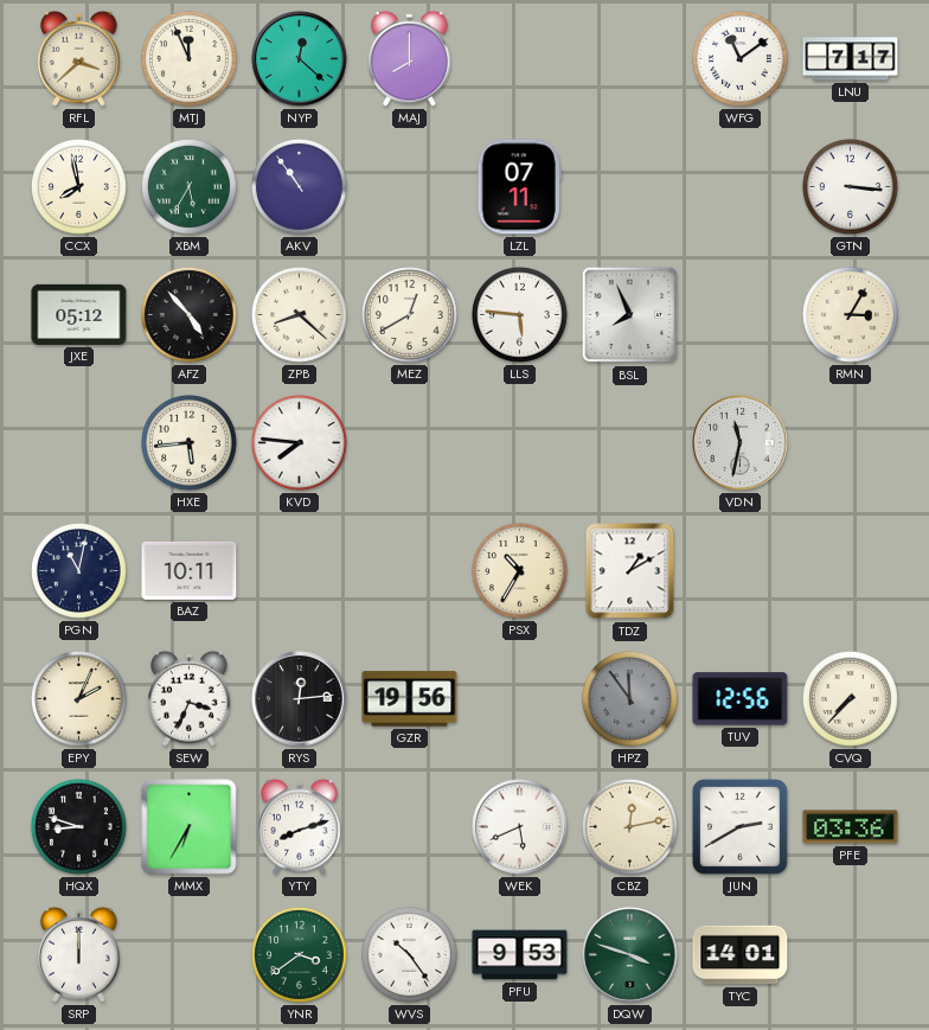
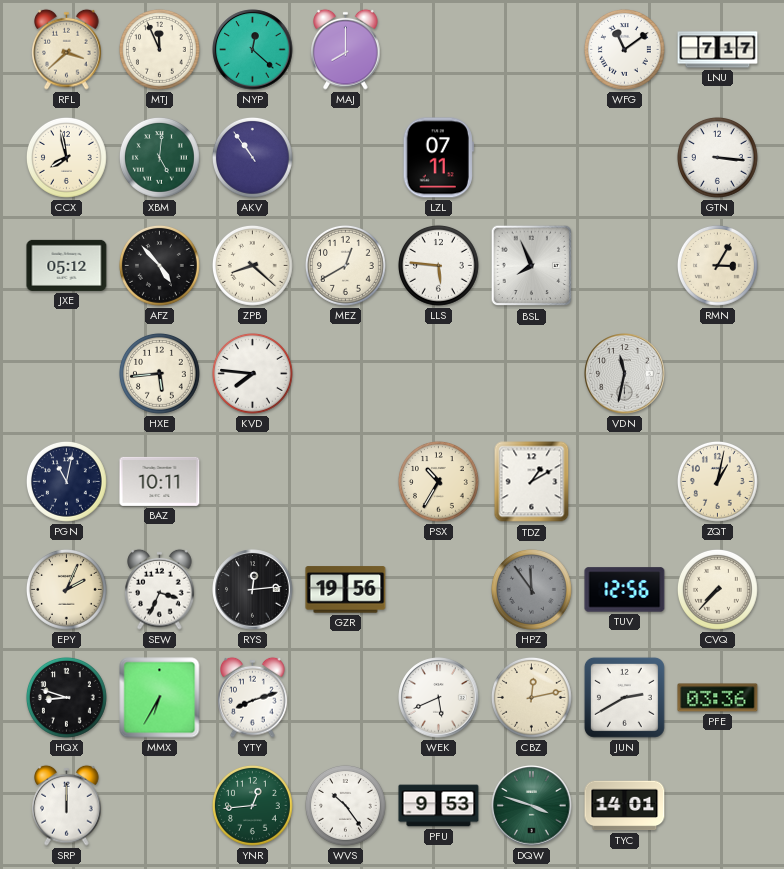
XBM: 5:35 -> 5:01 (160, 158)
ZQT: none -> 1:02 (718, 482)
YNR: 3:39 -> 12:44 (253, 806)
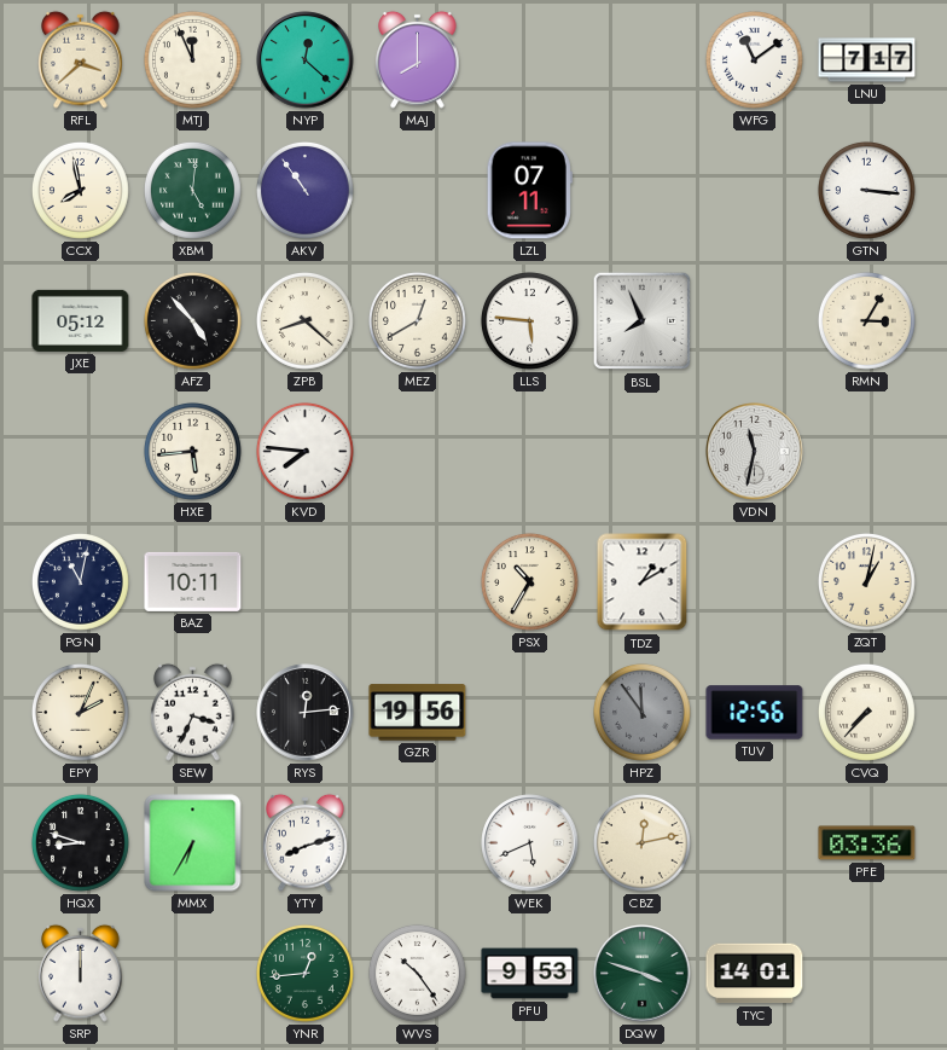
JUN: 2:40 -> none (624, 697)
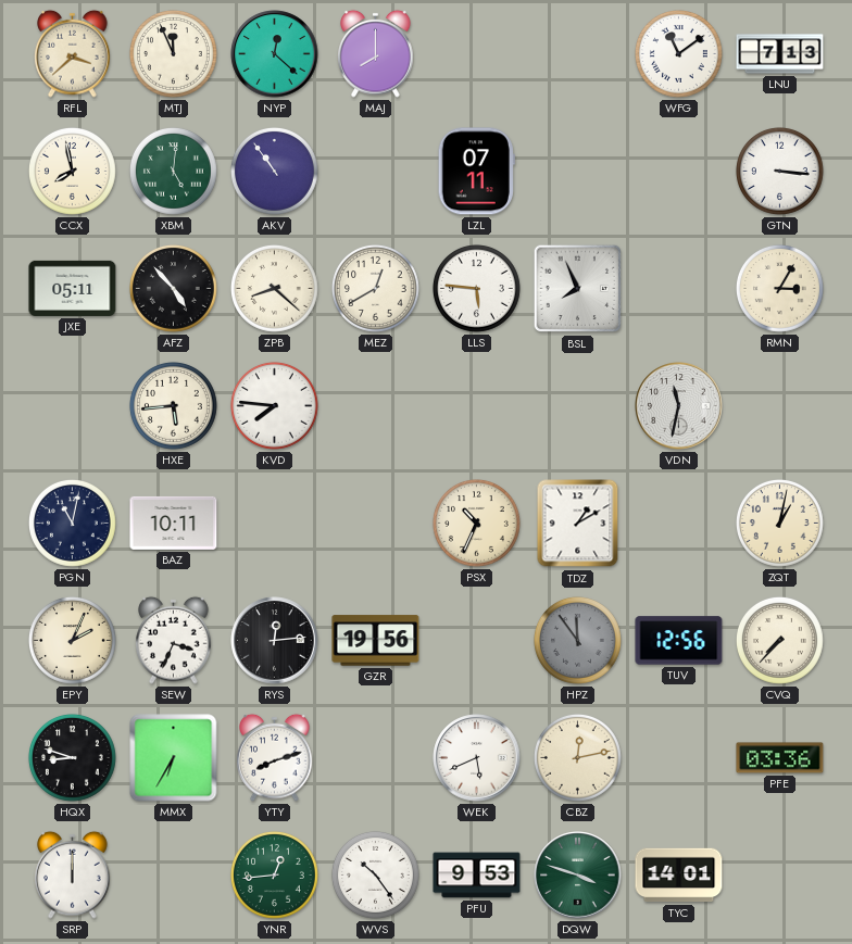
LNU: 7:17 -> 7:13 (780, 54)
JXE: 05:12 -> 05:11 (73, 288)
PSX: 10:35 -> 10:34 (477, 524)
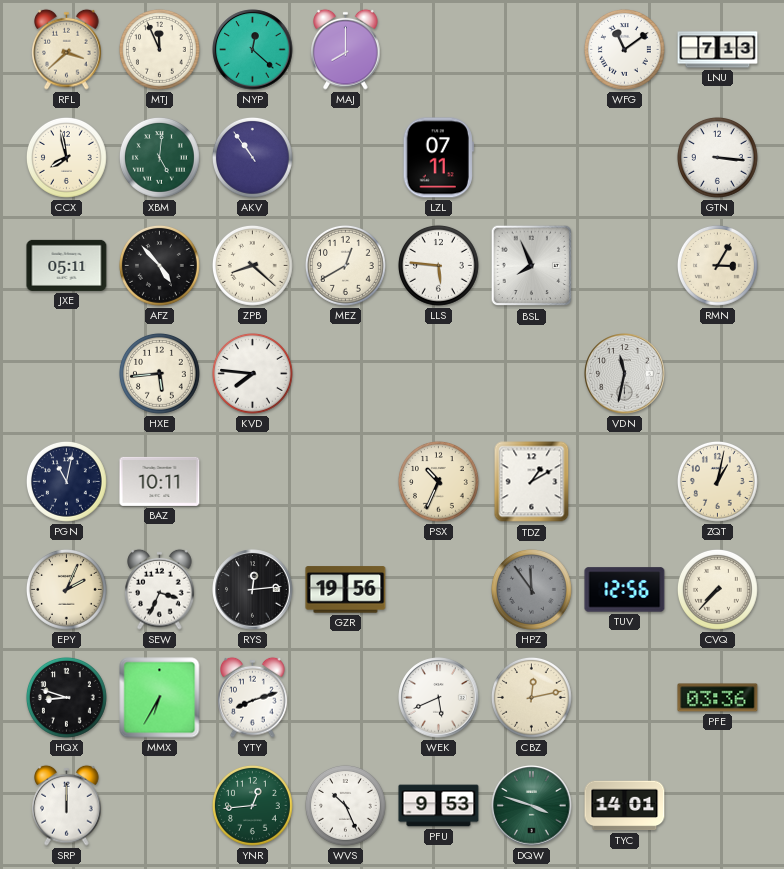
WVS: 10:24 -> 10:26 (346, 806)
